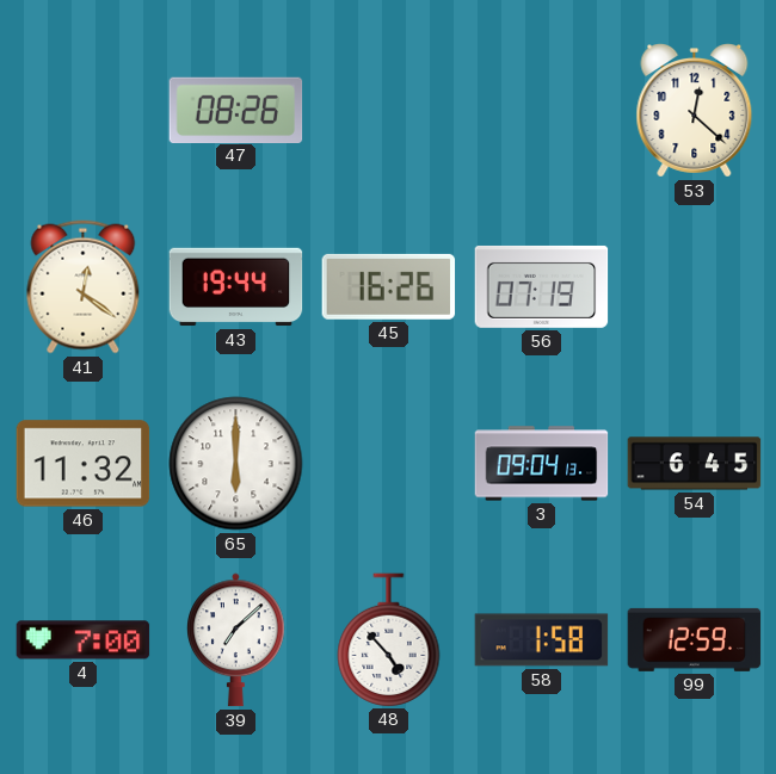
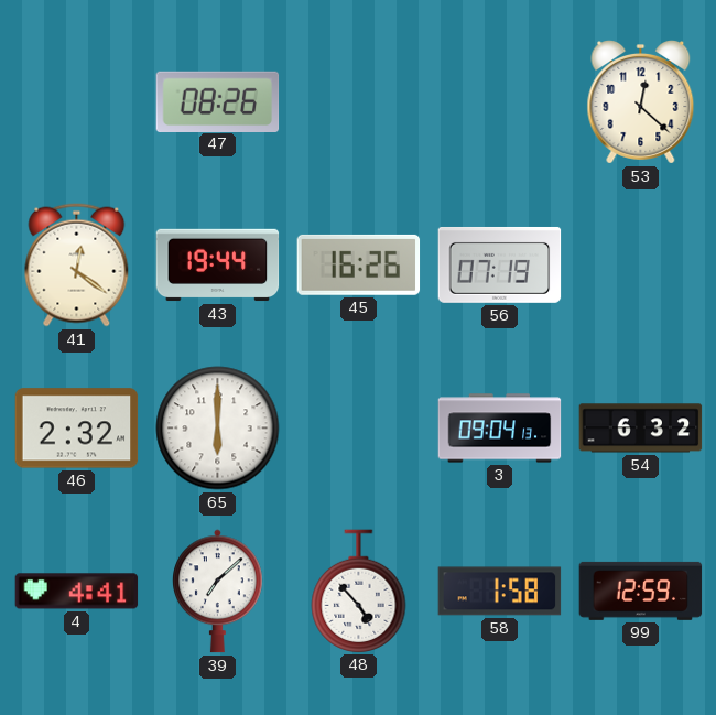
46: 11:32 -> 2:32 (77, 429)
54: 6:45 -> 6:32 (641, 429)
4: 7:00 -> 4:41 (77, 592)
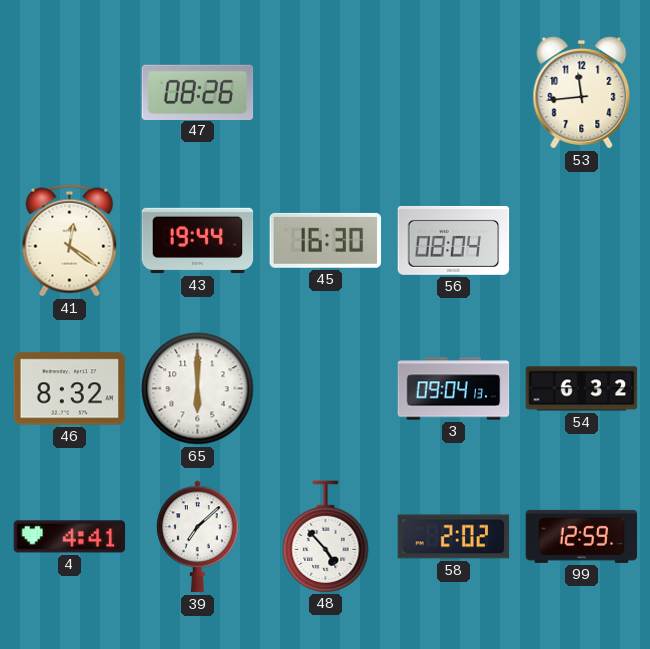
53: 12:22 -> 11:44 (582, 93)
45: 16:26 -> 16:30 (326, 240)
56: 07:19 -> 08:04 (454, 240)
46: 2:32 -> 8:32 (70, 389)
58: 1:58 -> 2:02 (454, 537)
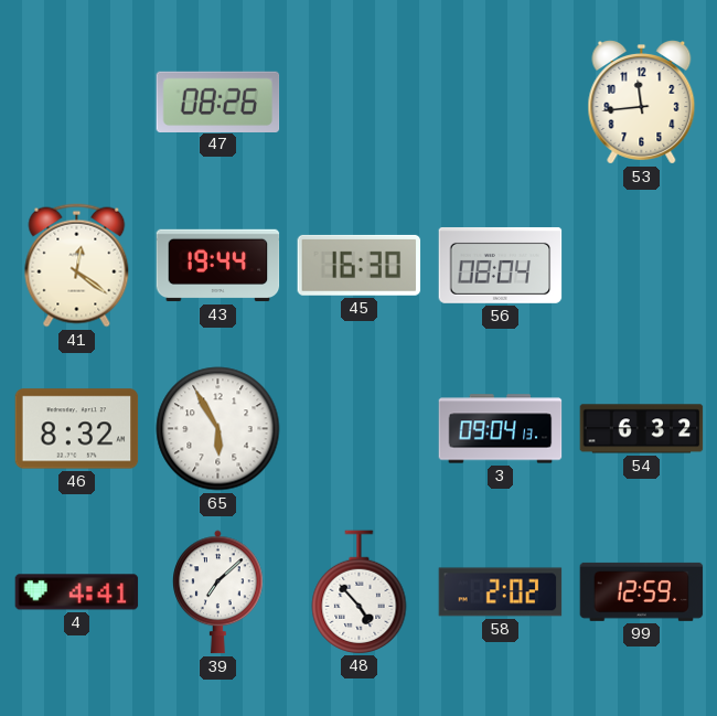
65: 6:00 -> 5:55 (218, 429)
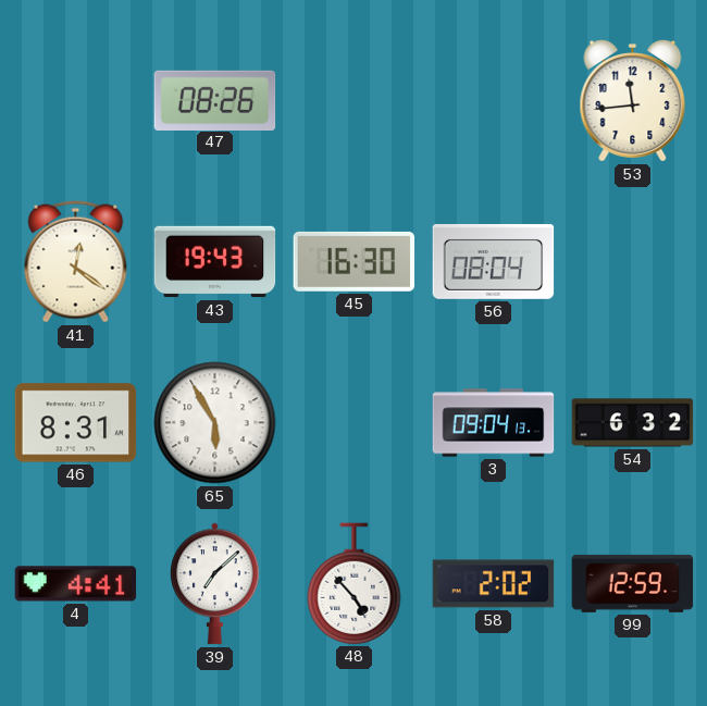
43: 19:44 -> 19:43 (215, 262)
46: 8:32 -> 8:31 (76, 423)
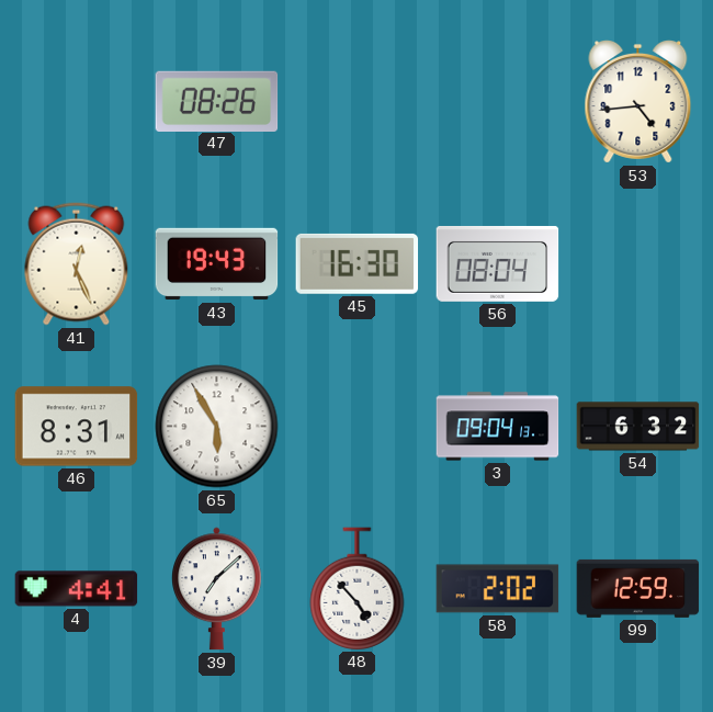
53: 11:44 -> 4:44 (638, 102)
41: 12:21 -> 12:26 (77, 264)
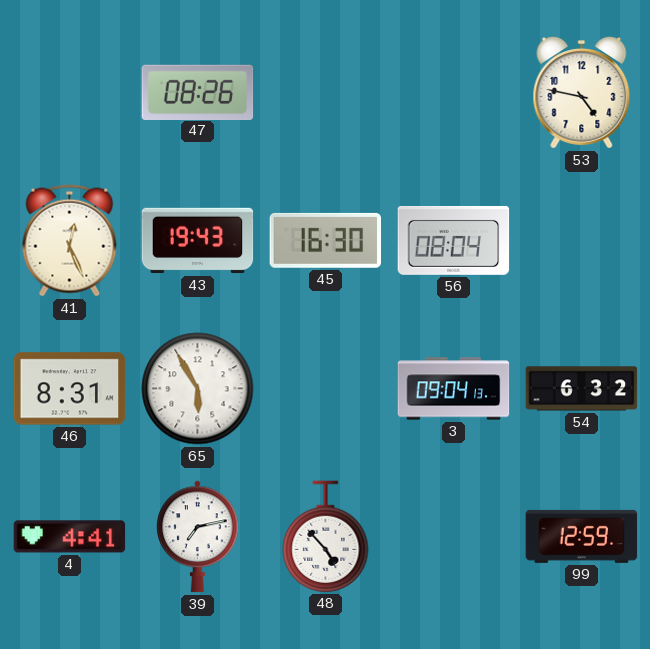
53: 4:44 -> 4:47 (582, 93)
39: 7:08 -> 7:13 (198, 537)
58: 2:02 -> none (498, 589)
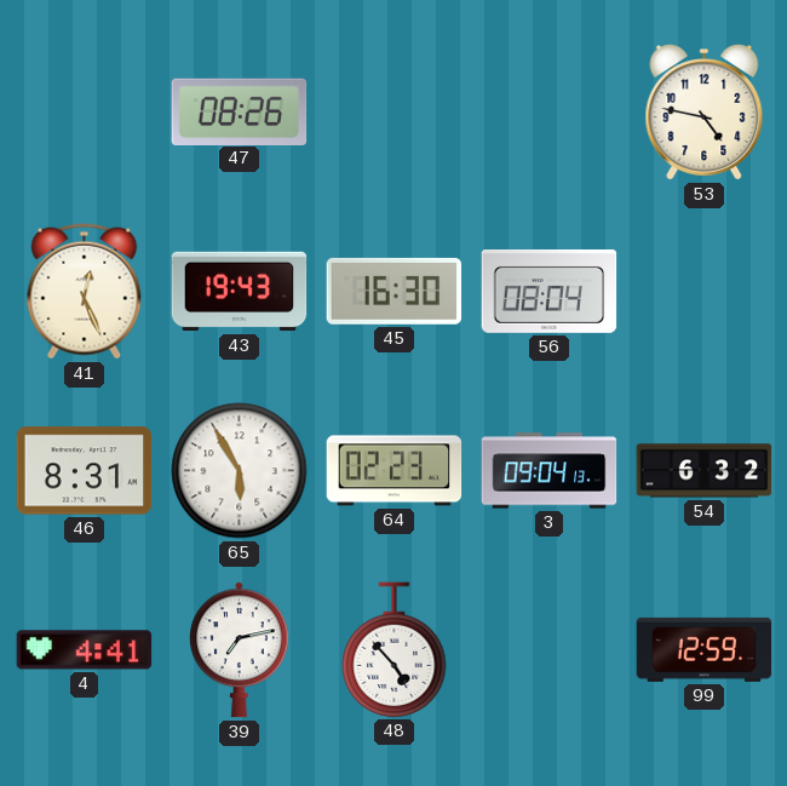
64: none -> 02:23 (395, 471)
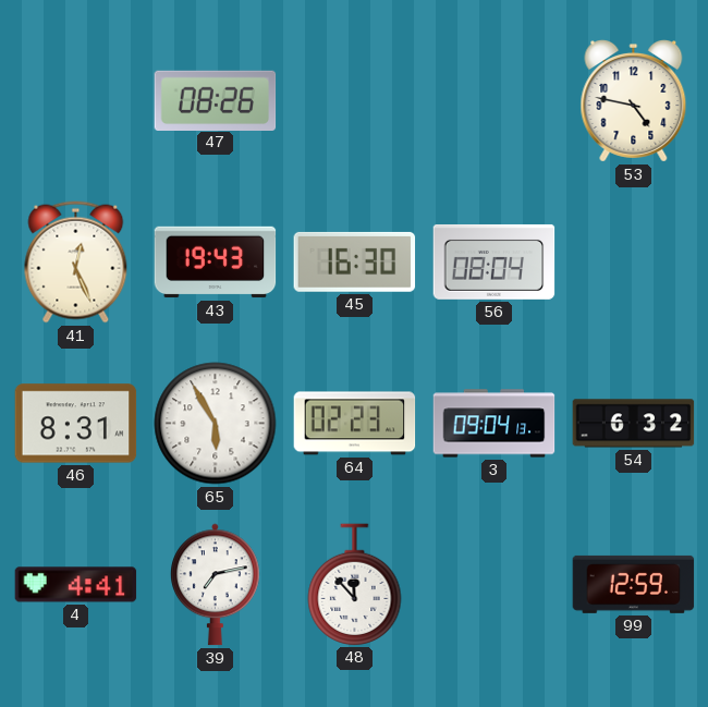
48: 4:53 -> 11:53 (355, 584)
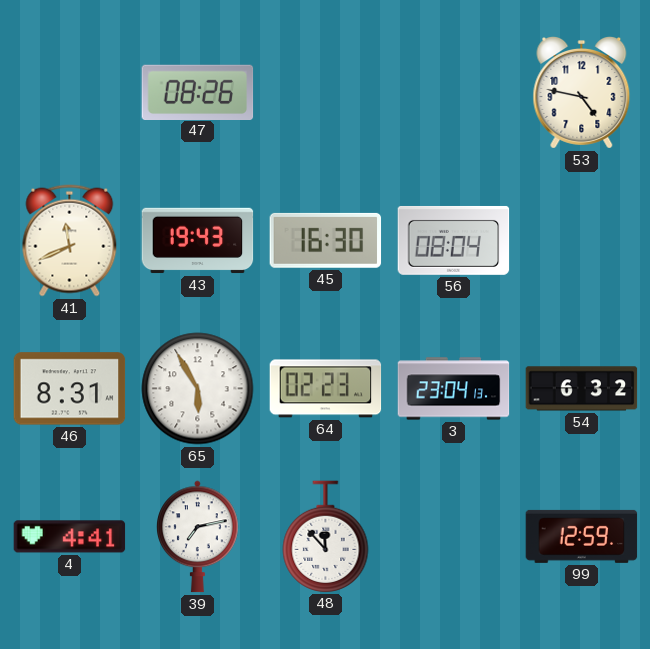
41: 12:26 -> 11:41 (70, 241)
3: 09:04 -> 23:04 (454, 389)
